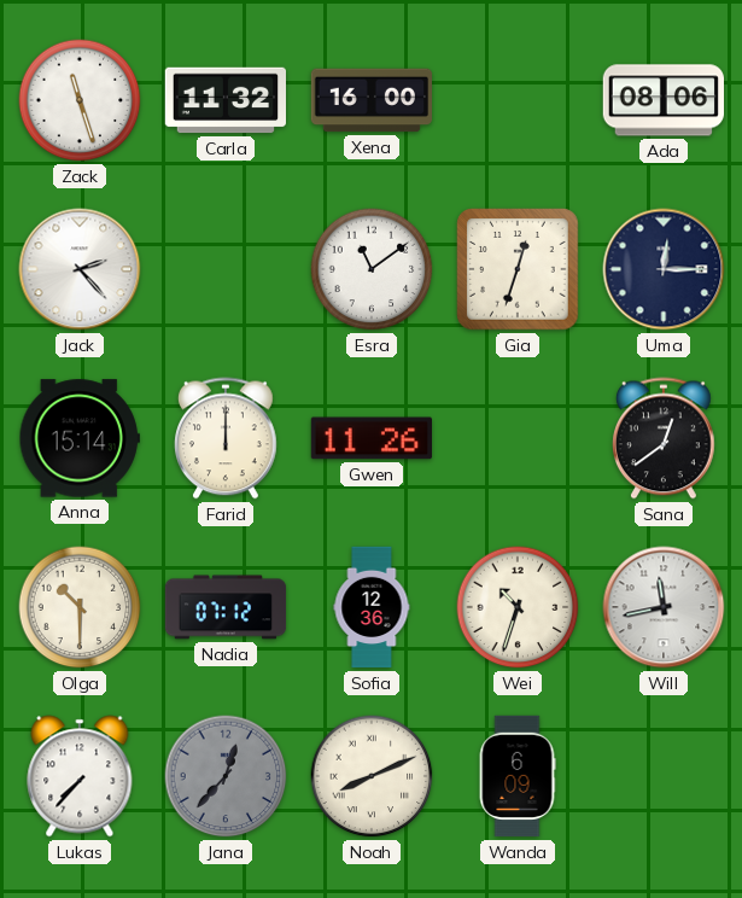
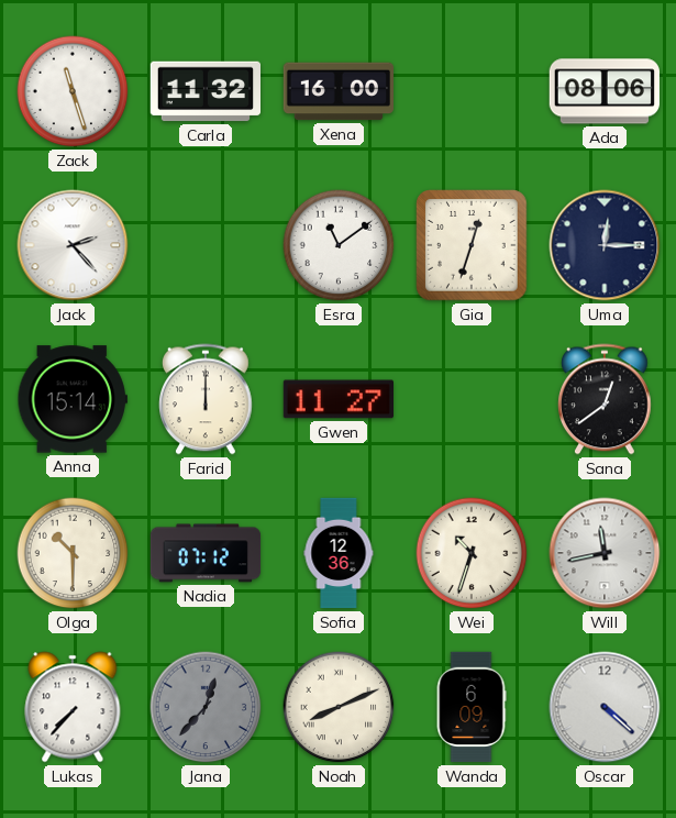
Gwen: 11:26 -> 11:27 (337, 399)
Oscar: none -> 4:22 (605, 707)
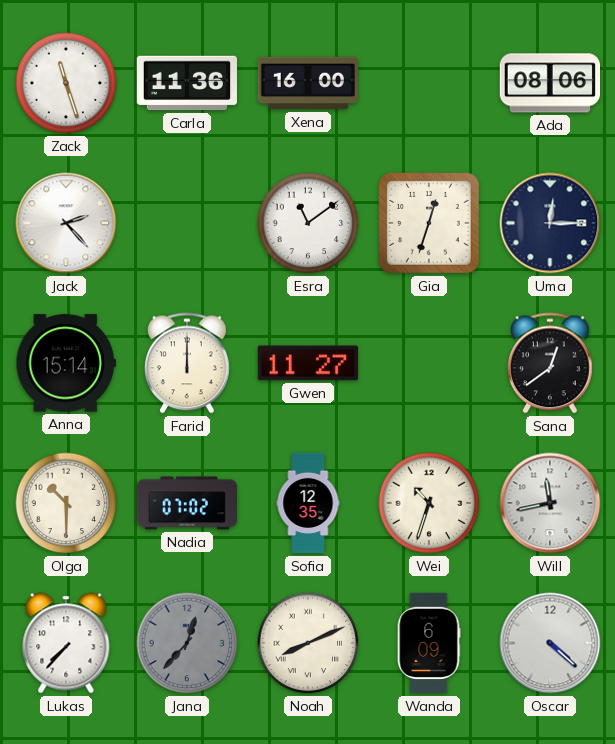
Carla: 11:32 -> 11:36 (186, 83)
Nadia: 07:12 -> 07:02 (187, 503)
Sofia: 12:36 -> 12:35 (308, 503)
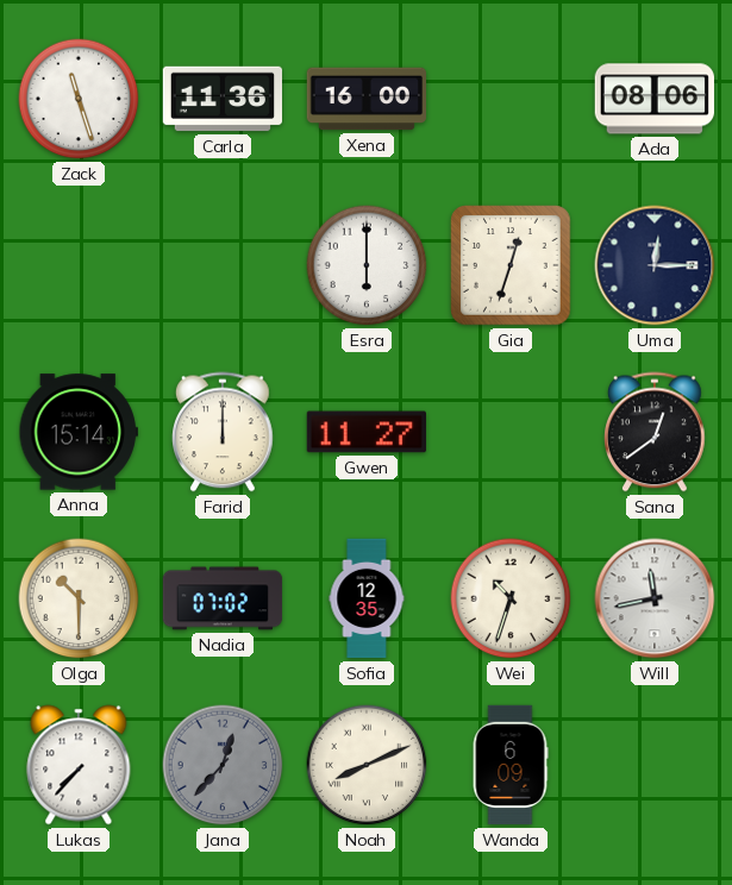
Jack: 2:23 -> none (66, 223)
Esra: 11:09 -> 6:00 (367, 265)
Oscar: 4:22 -> none (550, 643)
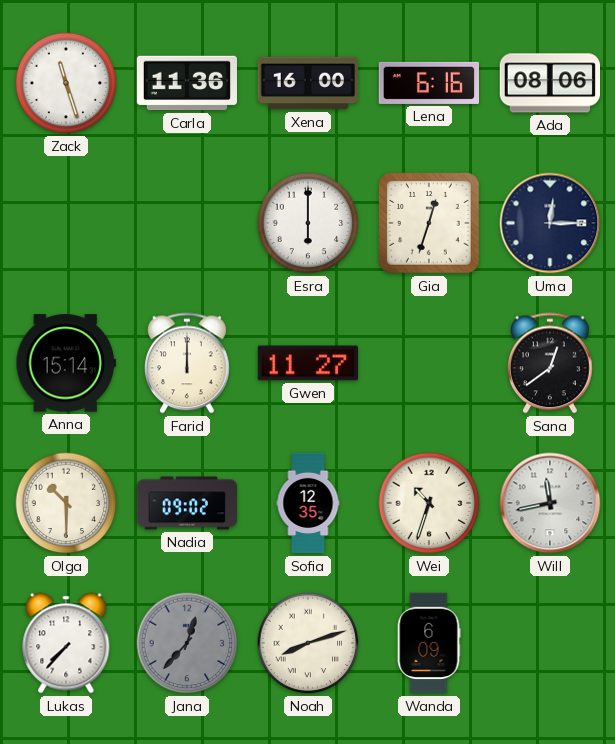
Lena: none -> 6:16 (428, 83)
Nadia: 07:02 -> 09:02 (187, 503)
Noah: 8:11 -> 8:12 (308, 643)
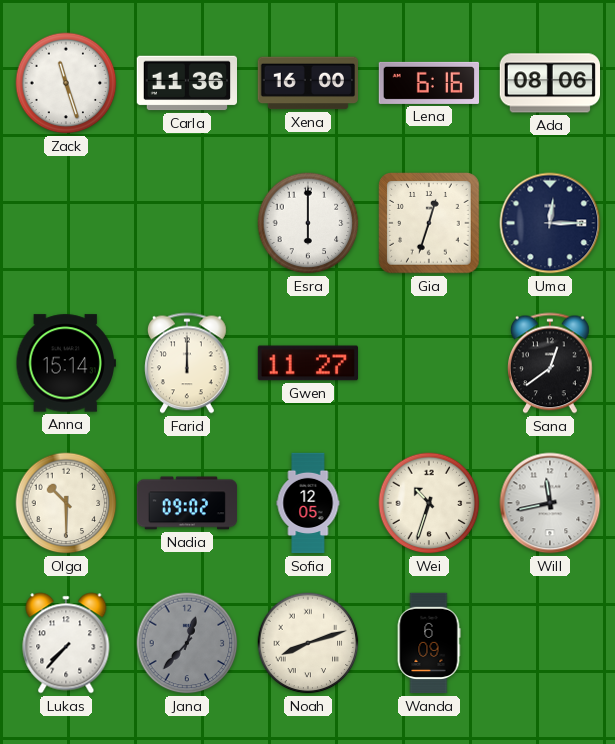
Sofia: 12:35 -> 12:05 (308, 503)
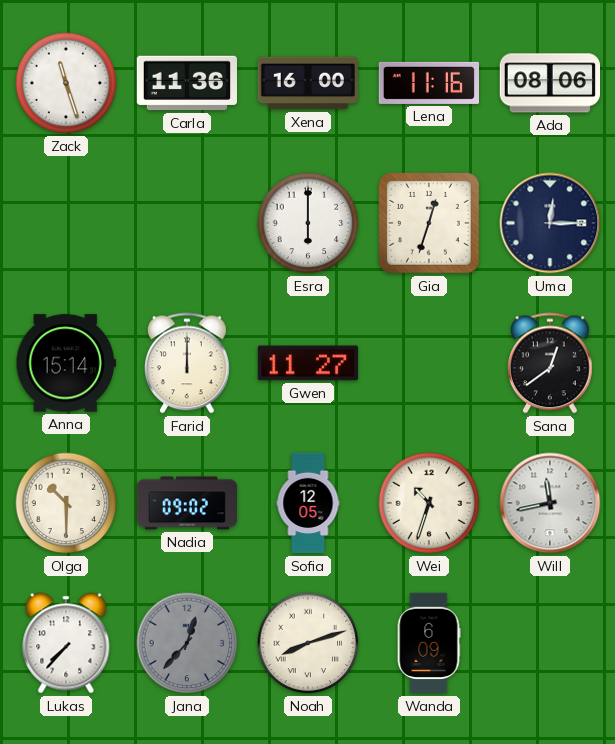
Lena: 6:16 -> 11:16 (428, 83)
